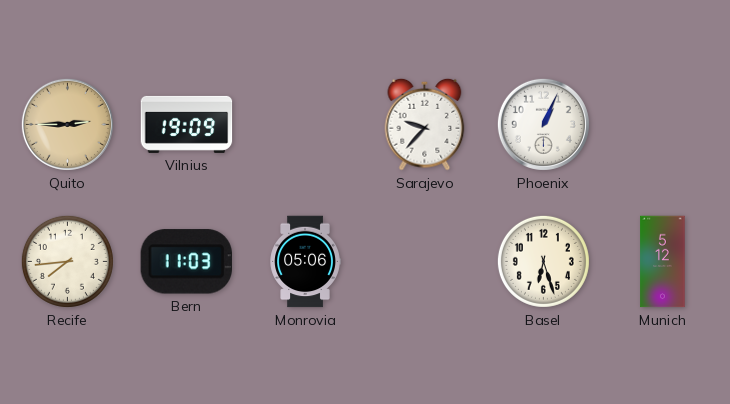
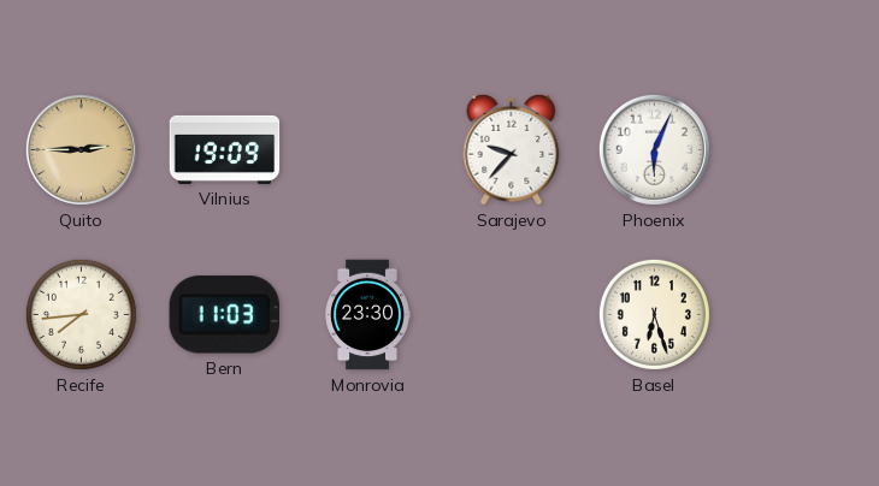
Phoenix: 1:04 -> 6:04 (654, 149)
Monrovia: 05:06 -> 23:30 (367, 315)
Munich: 5:12 -> none (663, 262)
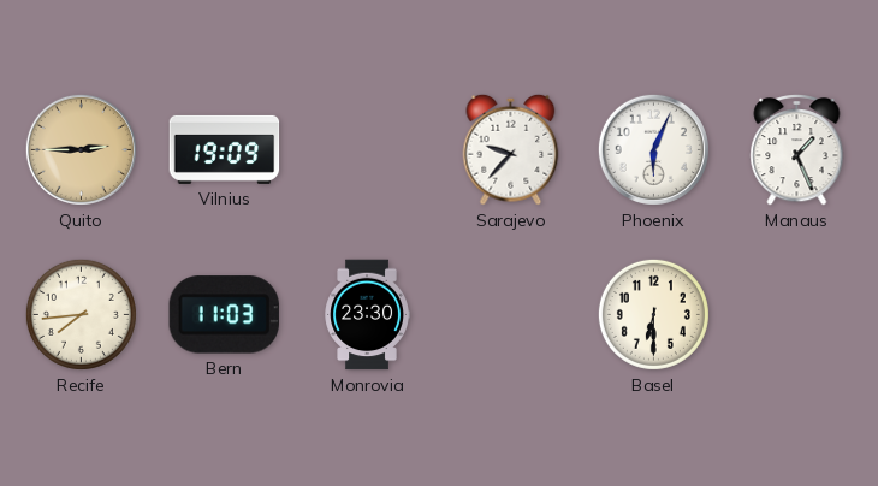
Manaus: none -> 1:26 (797, 149)
Basel: 6:27 -> 6:30 (653, 314)
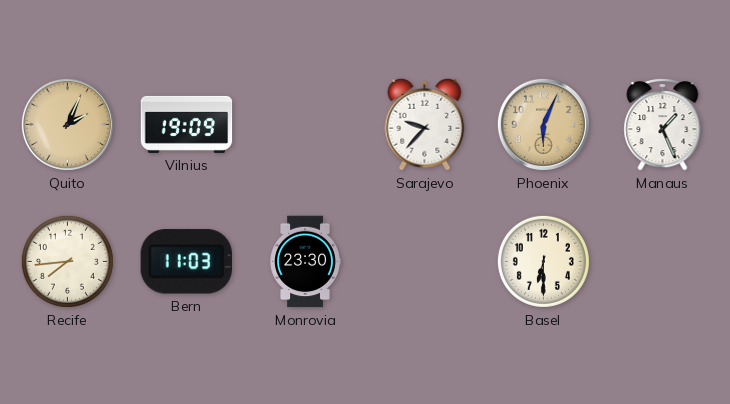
Quito: 2:45 -> 2:04 (67, 124)
Phoenix dial: white -> champagne (543, 124)
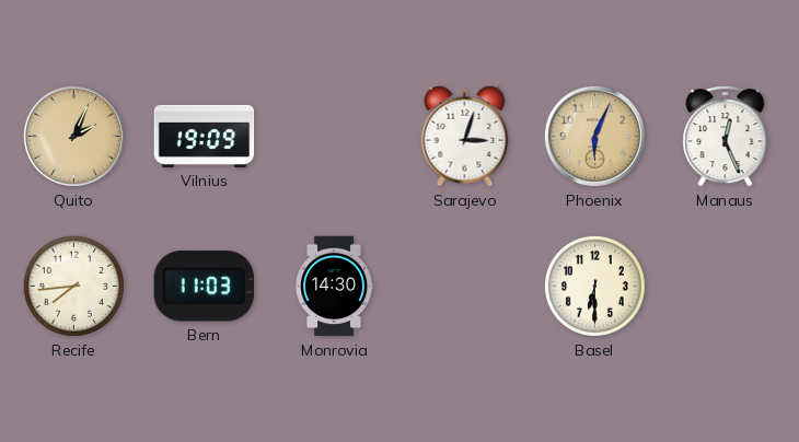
Sarajevo: 9:37 -> 3:03 (465, 136)
Manaus: 1:26 -> 12:26 (726, 136)
Monrovia: 23:30 -> 14:30 (334, 287)
